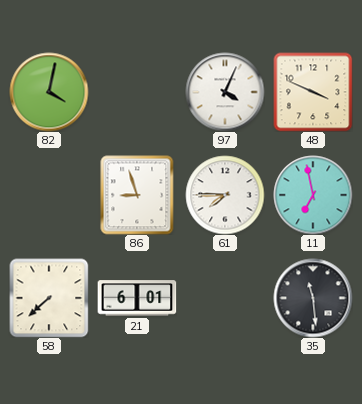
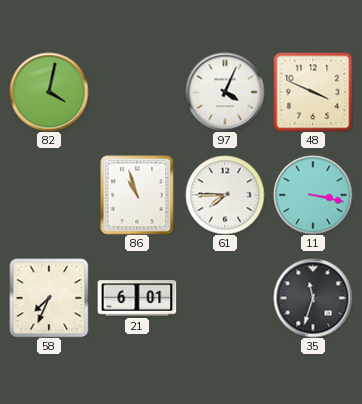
86: 8:57 -> 10:57 (137, 195)
11: 6:58 -> 3:17 (313, 195)
58: 7:38 -> 7:34 (49, 298)
35: 11:29 -> 11:33 (313, 298)
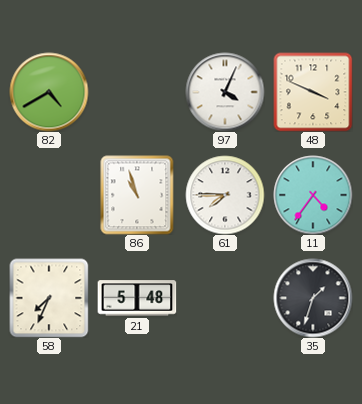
82: 4:02 -> 4:40 (49, 92)
11: 3:17 -> 4:36 (313, 195)
21: 6:01 -> 5:48 (137, 298)
35: 11:33 -> 1:33 (313, 298)
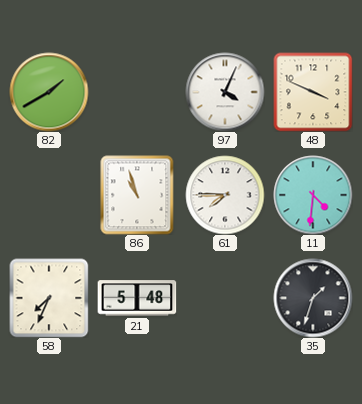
82: 4:40 -> 1:40 (49, 92)
11: 4:36 -> 4:31 (313, 195)
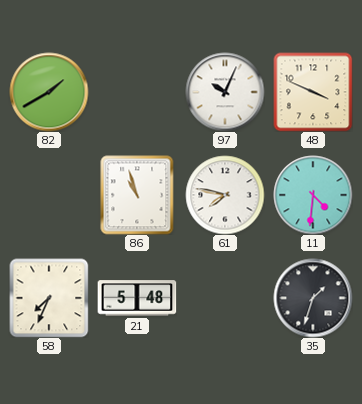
97: 4:04 -> 10:04 (225, 92)
61: 7:45 -> 7:47 (225, 195)
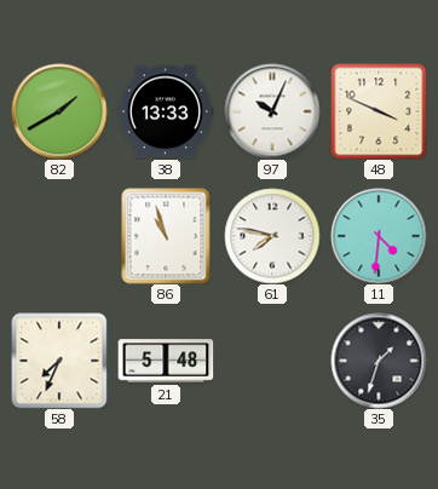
38: none -> 13:33 (166, 111)
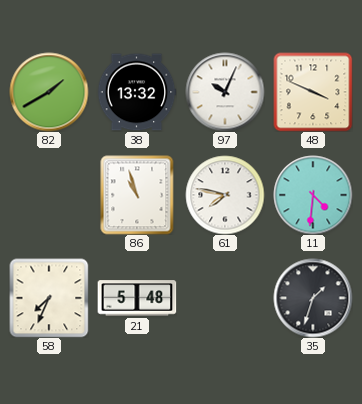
38: 13:33 -> 13:32 (137, 92)
